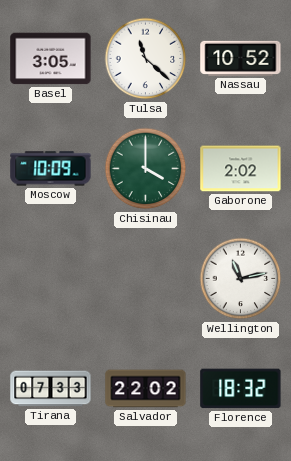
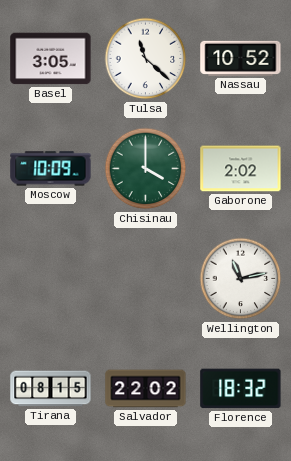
Tirana: 07:33 -> 08:15 (51, 389)
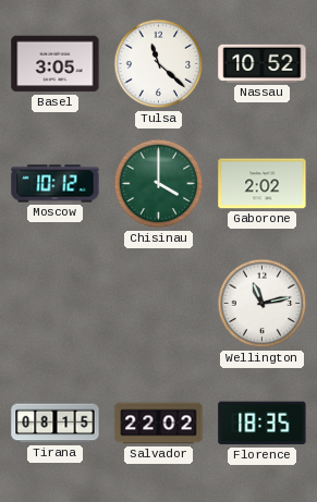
Moscow: 10:09 -> 10:12 (56, 184)
Florence: 18:32 -> 18:35 (263, 424)
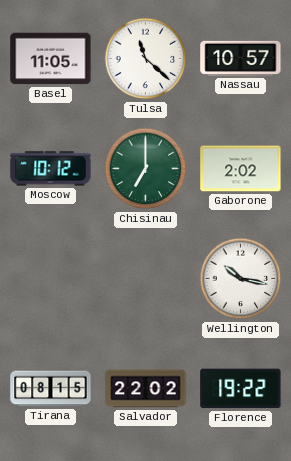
Basel: 3:05 -> 11:05 (51, 59)
Nassau: 10:52 -> 10:57 (241, 58)
Chisinau: 4:00 -> 7:00 (146, 169)
Wellington: 11:13 -> 10:17 (241, 279)
Florence: 18:35 -> 19:22 (241, 389)
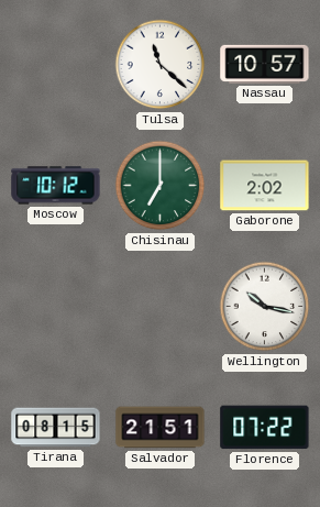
Basel: 11:05 -> none (51, 59)
Salvador: 22:02 -> 21:51 (161, 428)
Florence: 19:22 -> 07:22 (265, 428)
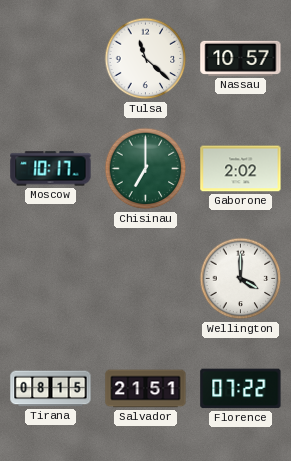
Moscow: 10:12 -> 10:17 (51, 169)
Wellington: 10:17 -> 4:00 (241, 279)
